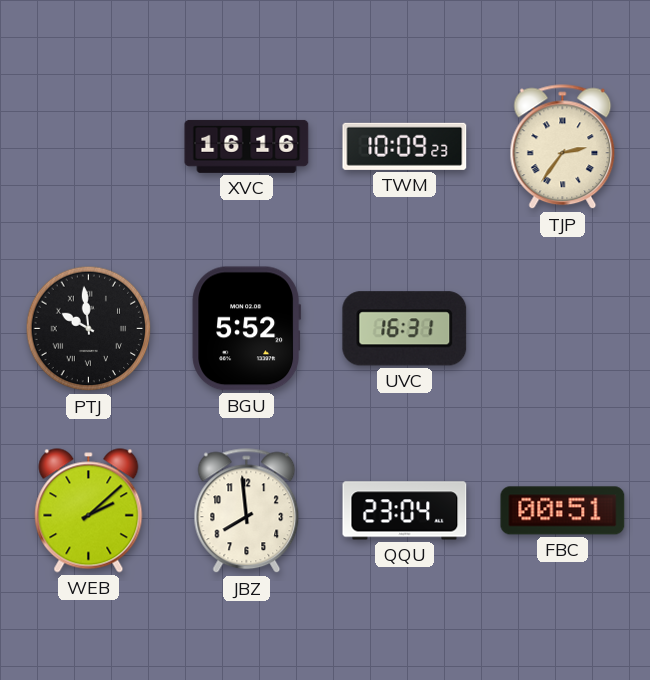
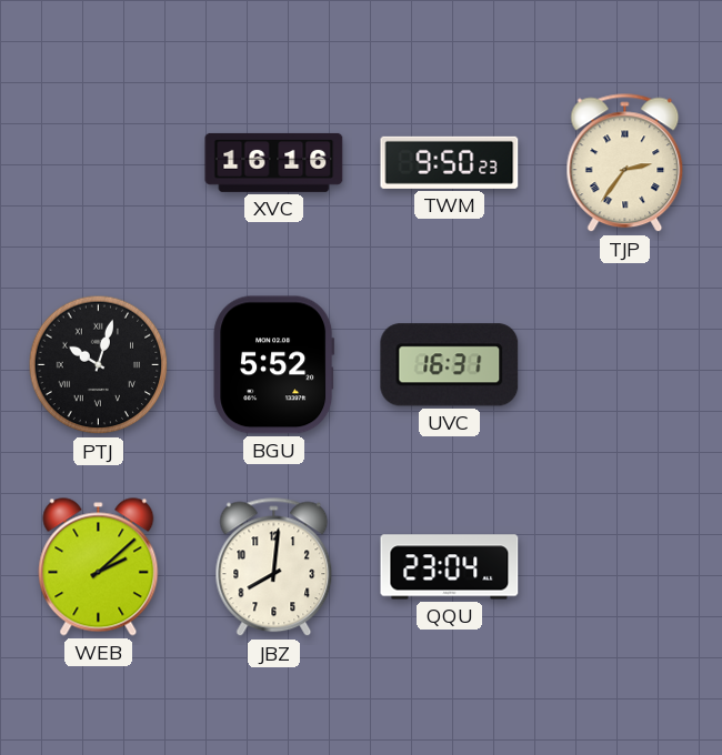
TWM: 10:09 -> 9:50 (450, 162)
PTJ: 9:59 -> 10:03 (99, 365)
JBZ: 7:59 -> 8:01 (274, 567)
FBC: 00:51 -> none (563, 511)
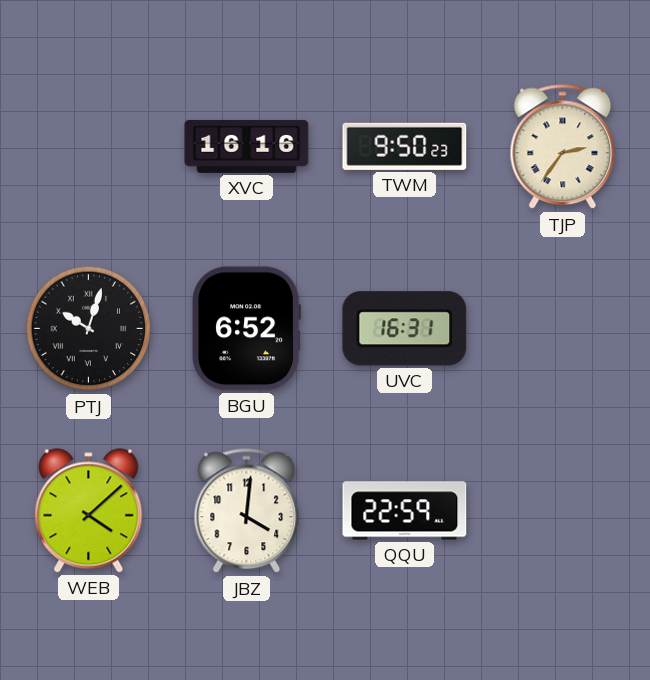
BGU: 5:52 -> 6:52 (247, 329)
WEB: 2:08 -> 4:08 (89, 511)
JBZ: 8:01 -> 4:01 (247, 511)
QQU: 23:04 -> 22:59 (405, 511)
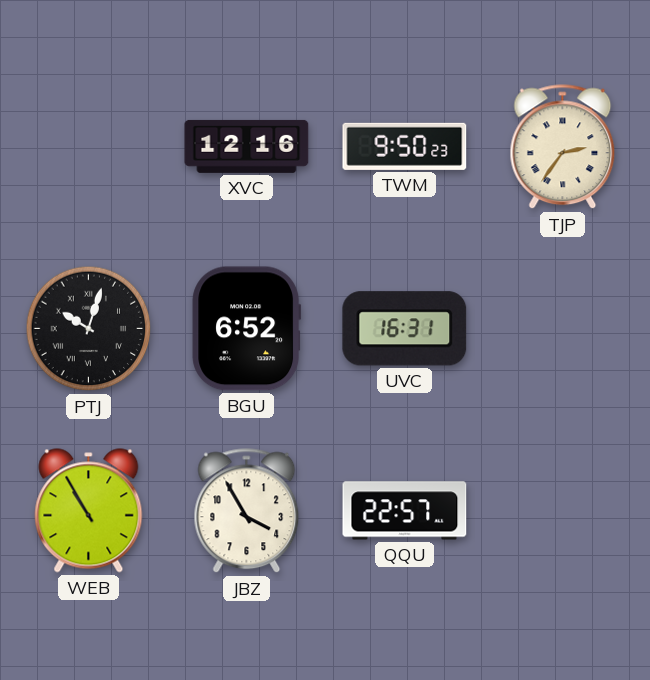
XVC: 16:16 -> 12:16 (247, 146)
WEB: 4:08 -> 10:55 (89, 511)
JBZ: 4:01 -> 3:55 (247, 511)
QQU: 22:59 -> 22:57 (405, 511)
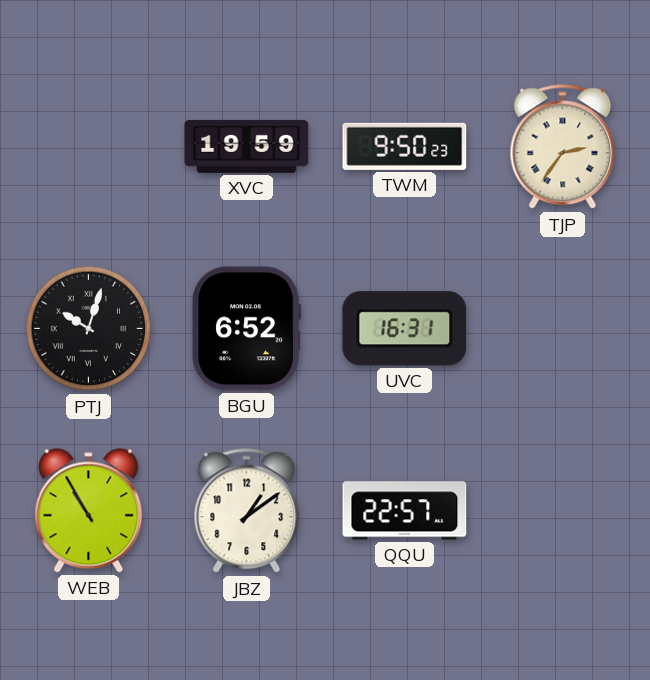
XVC: 12:16 -> 19:59 (247, 146)
JBZ: 3:55 -> 1:09 (247, 511)
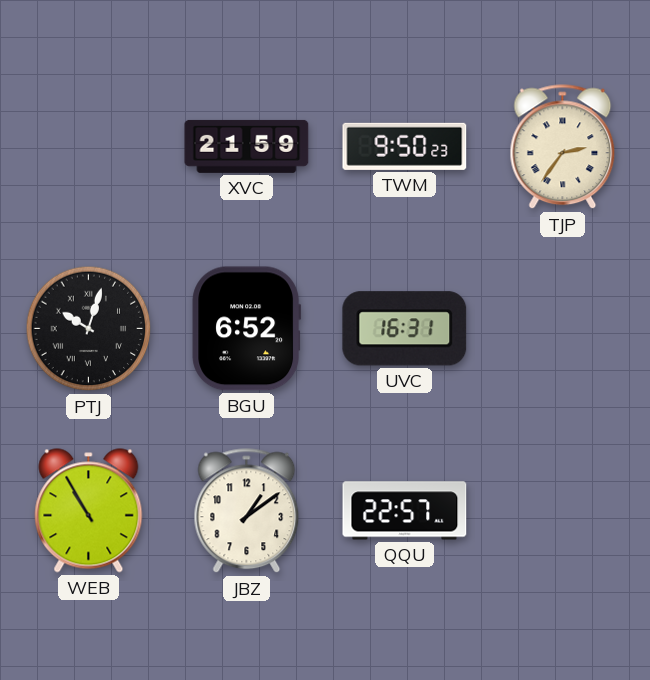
XVC: 19:59 -> 21:59 (247, 146)
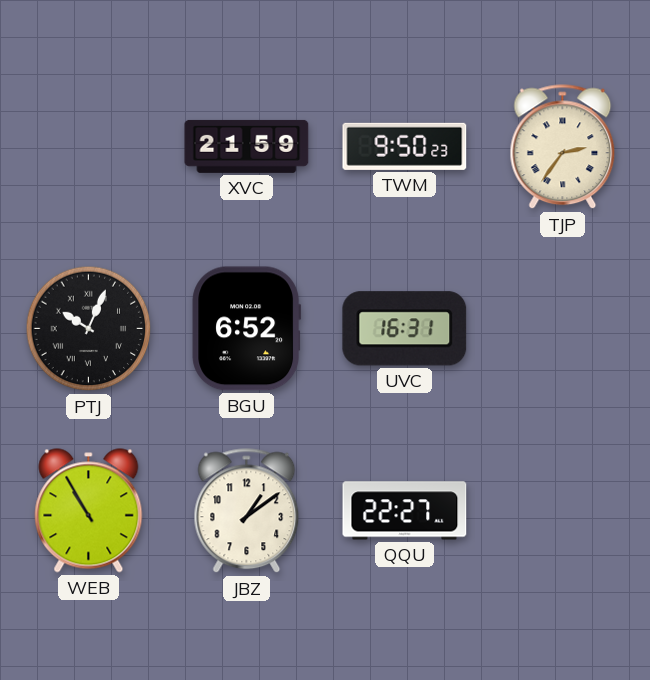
PTJ: 10:03 -> 10:04 (89, 329)
QQU: 22:57 -> 22:27 (405, 511)
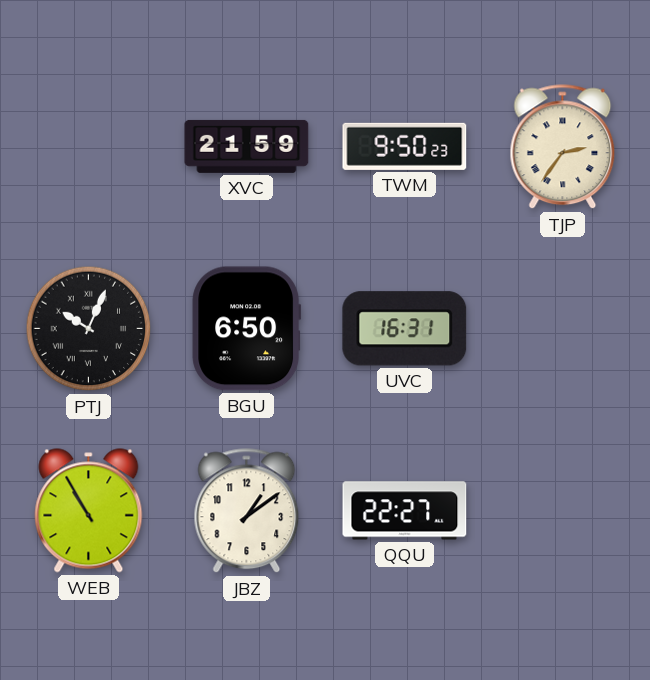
BGU: 6:52 -> 6:50 (247, 329)
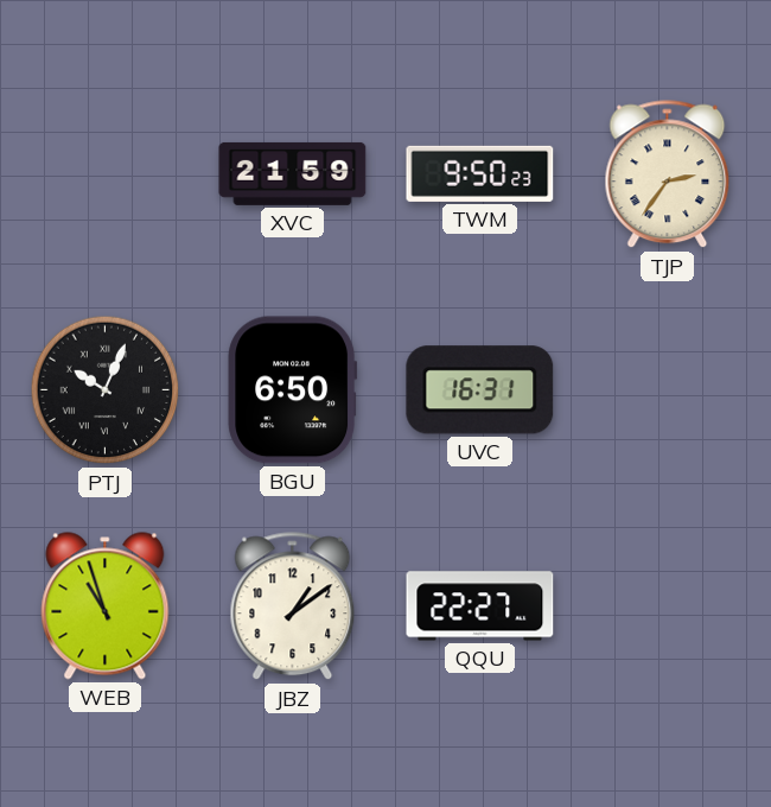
WEB: 10:55 -> 10:57 (106, 606)
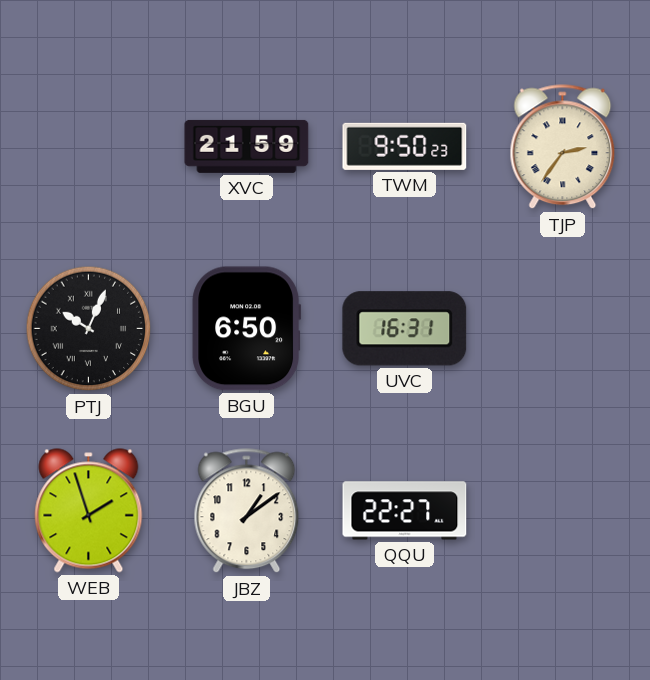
WEB: 10:57 -> 1:57 (89, 511)
